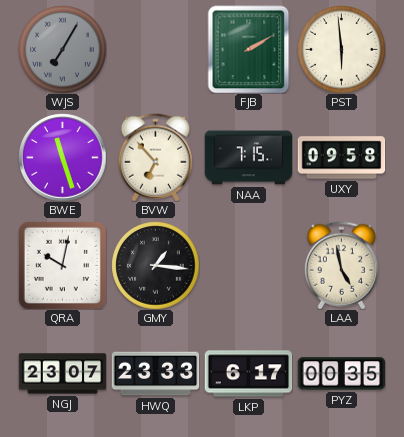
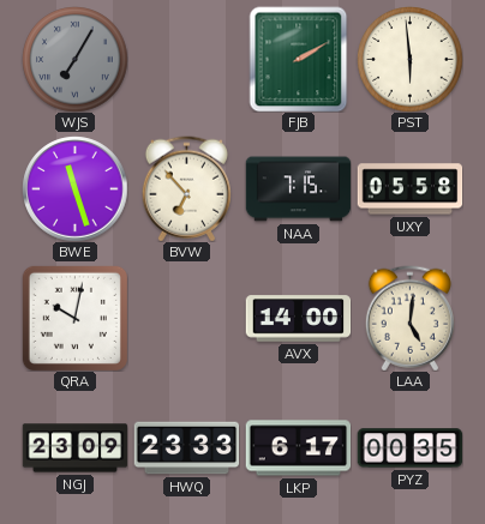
UXY: 09:58 -> 05:58 (409, 189)
GMY: 1:16 -> none (155, 265)
AVX: none -> 14:00 (298, 319)
LAA: 4:58 -> 5:01 (409, 318)
NGJ: 23:07 -> 23:09 (74, 448)
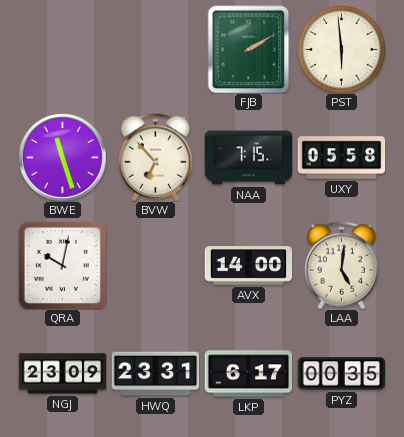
WJS: 7:05 -> none (74, 59)
HWQ: 23:33 -> 23:31 (155, 374)
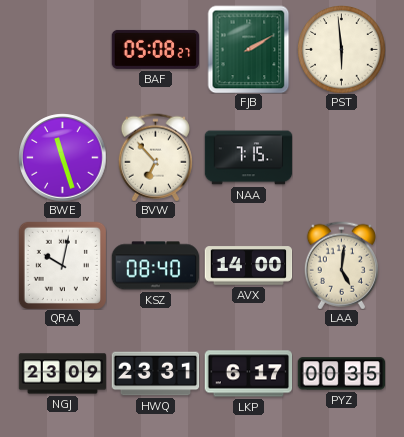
BAF: none -> 05:08 (155, 49)
UXY: 05:58 -> none (341, 158)
KSZ: none -> 08:40 (155, 266)
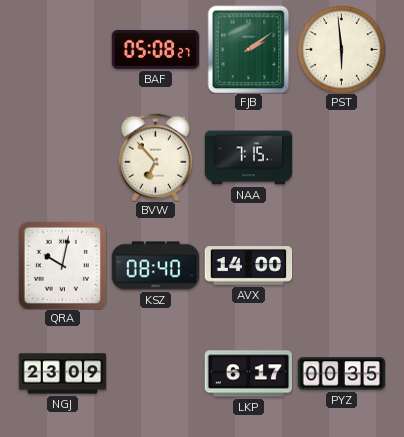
FJB: 2:10 -> 2:09 (249, 49)
BWE: 11:27 -> none (62, 157)
LAA: 5:01 -> none (341, 265)
HWQ: 23:31 -> none (155, 374)
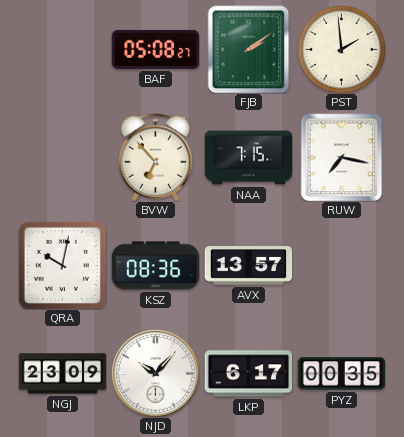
PST: 5:59 -> 1:59 (341, 49)
RUW: none -> 7:17 (342, 157)
KSZ: 08:40 -> 08:36 (155, 266)
AVX: 14:00 -> 13:57 (248, 266)
NJD: none -> 10:07 (155, 373)
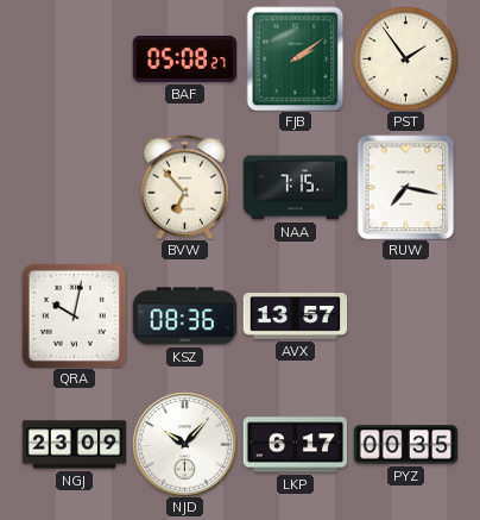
PST: 1:59 -> 1:54 (405, 58)
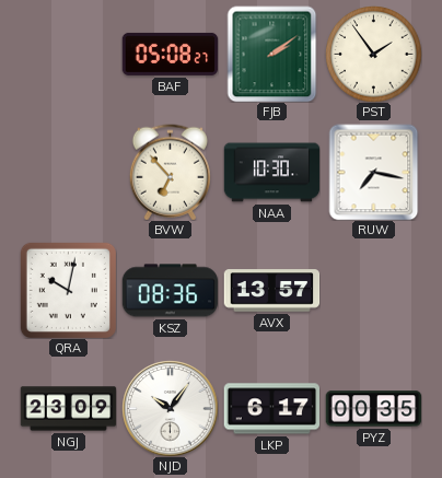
NAA: 7:15 -> 10:30 (271, 173)
NJD: 10:07 -> 10:06 (170, 408)
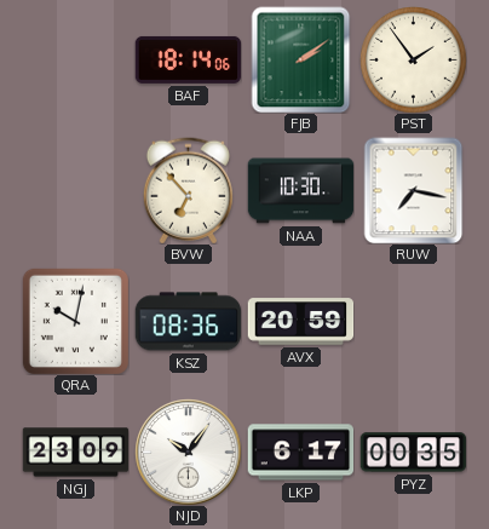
BAF: 05:08 -> 18:14 (188, 59)
AVX: 13:57 -> 20:59 (300, 322)
